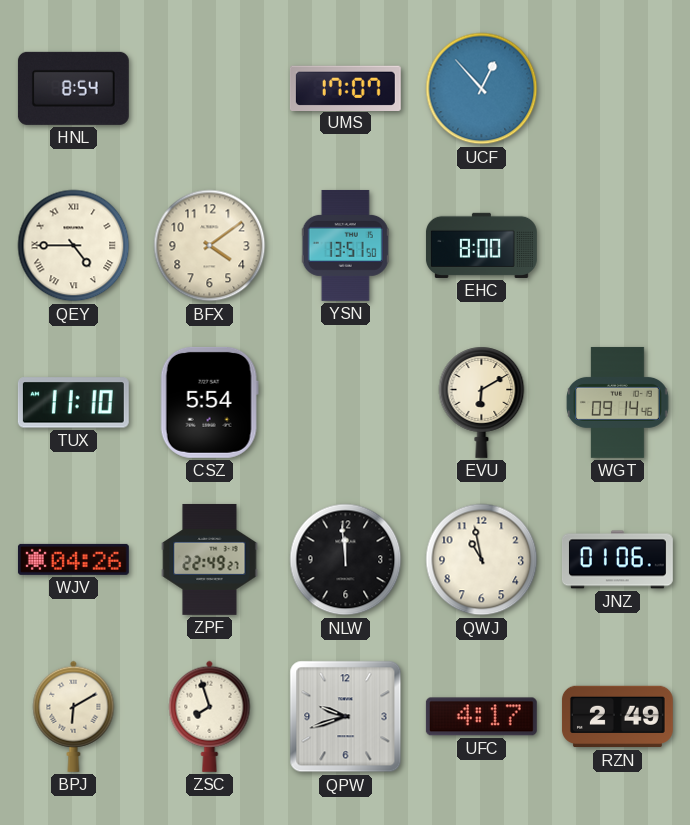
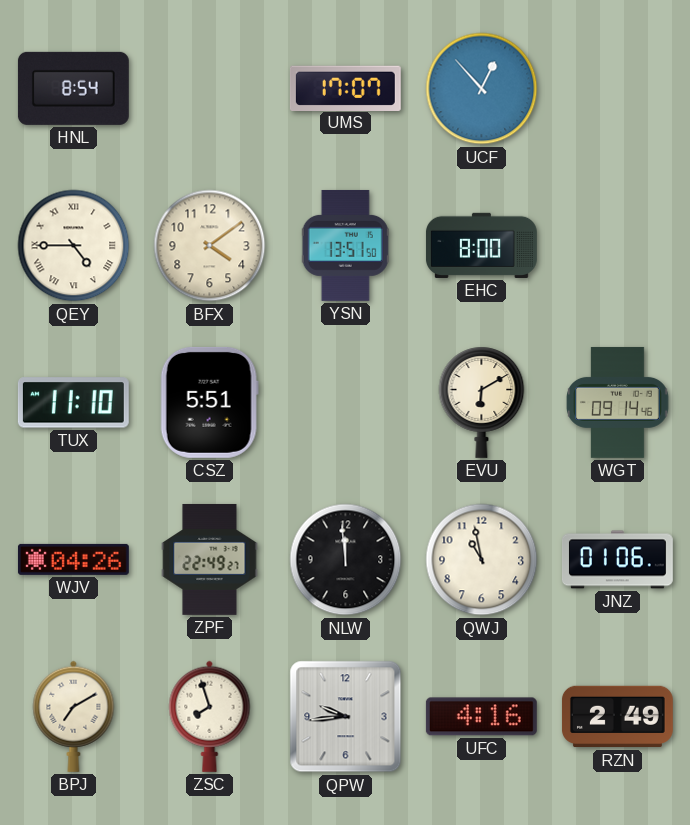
CSZ: 5:54 -> 5:51 (209, 402)
BPJ: 6:10 -> 7:10 (74, 716)
QPW: 9:42 -> 9:44 (346, 717)
UFC: 4:17 -> 4:16 (481, 717)
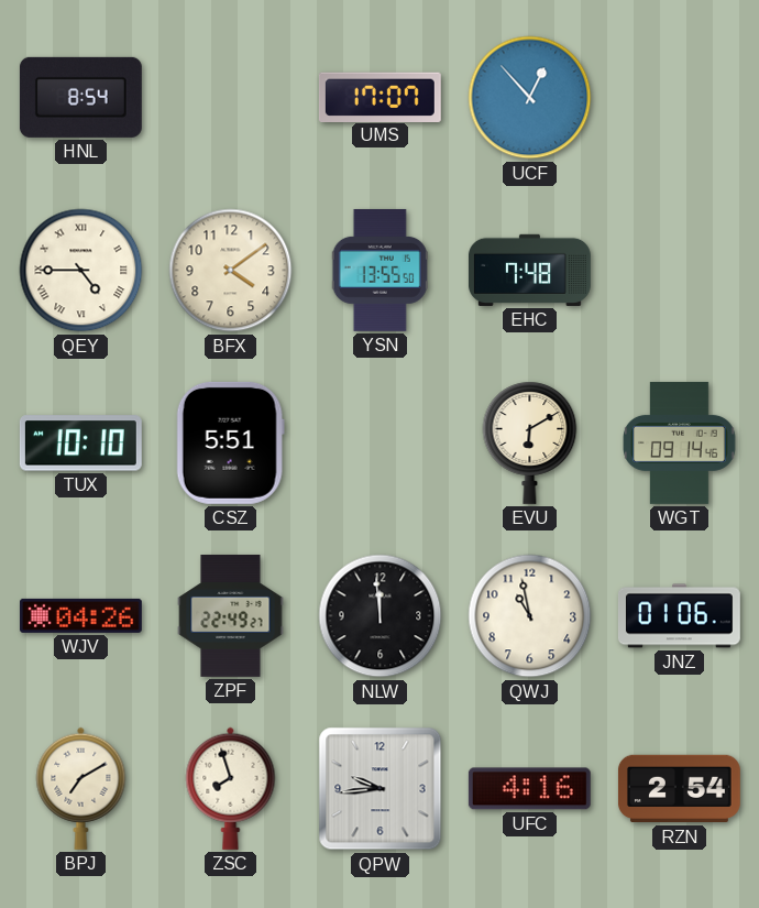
YSN: 13:51 -> 13:55 (380, 270)
EHC: 8:00 -> 7:48 (529, 270)
TUX: 11:10 -> 10:10 (80, 444)
RZN: 2:49 -> 2:54 (679, 789)
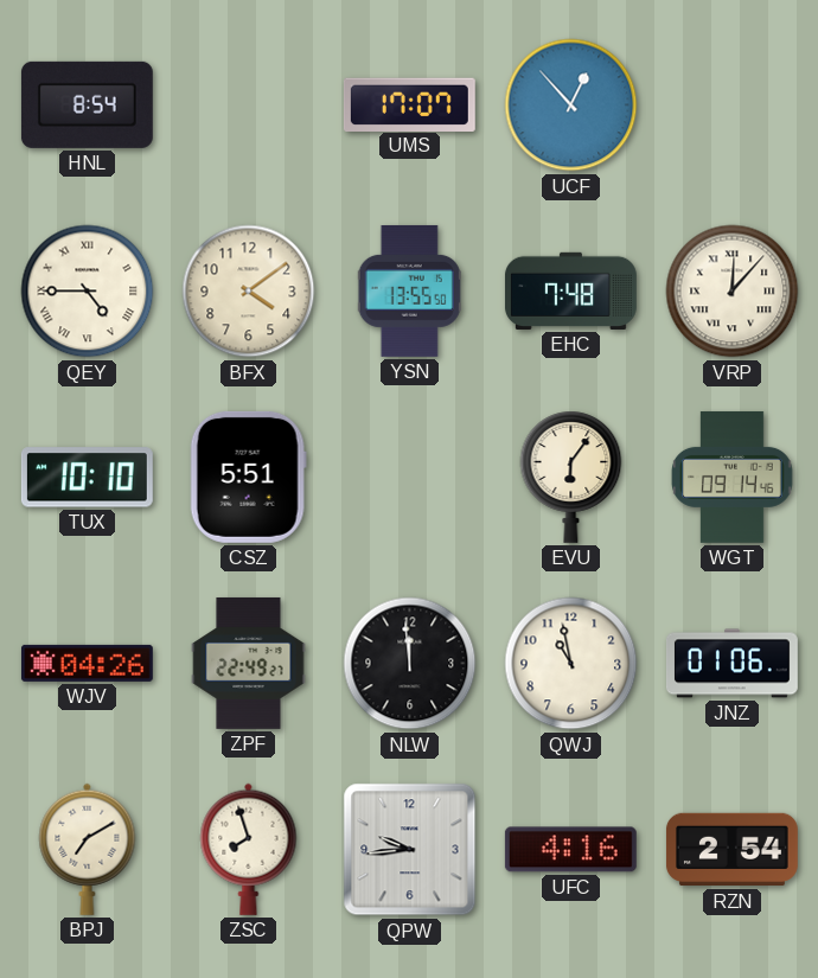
VRP: none -> 12:07 (733, 292)
EVU: 6:10 -> 6:06 (571, 477)
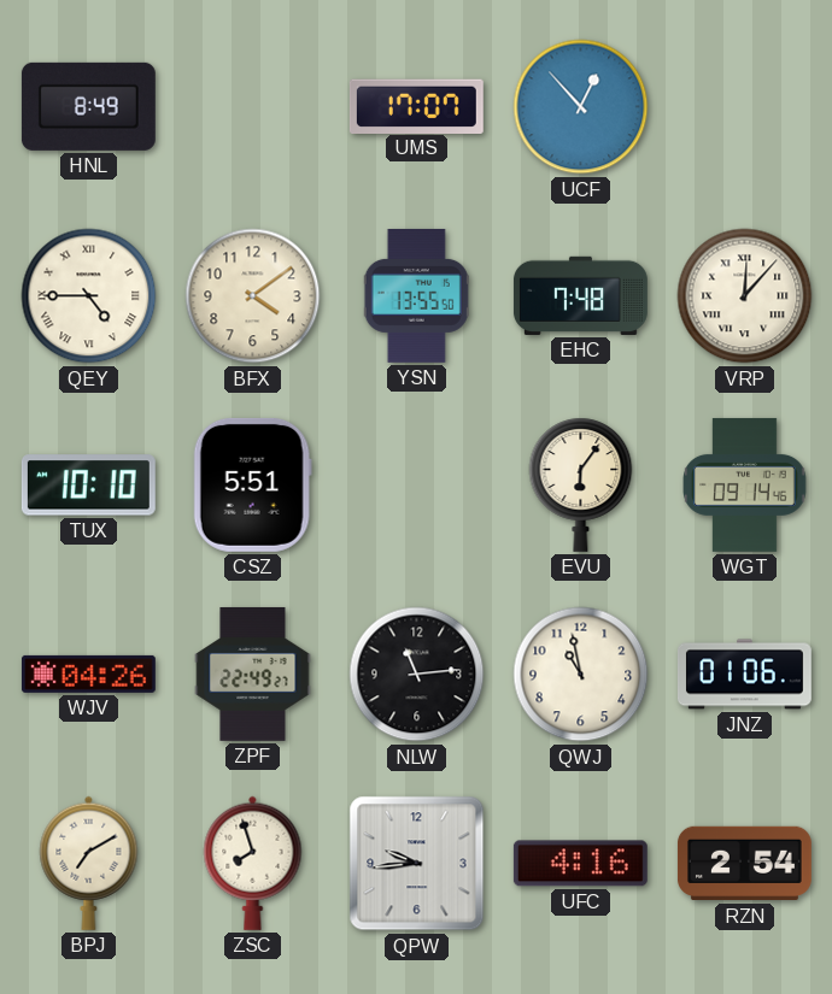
HNL: 8:54 -> 8:49 (88, 106)
NLW: 11:59 -> 11:14 (417, 675)
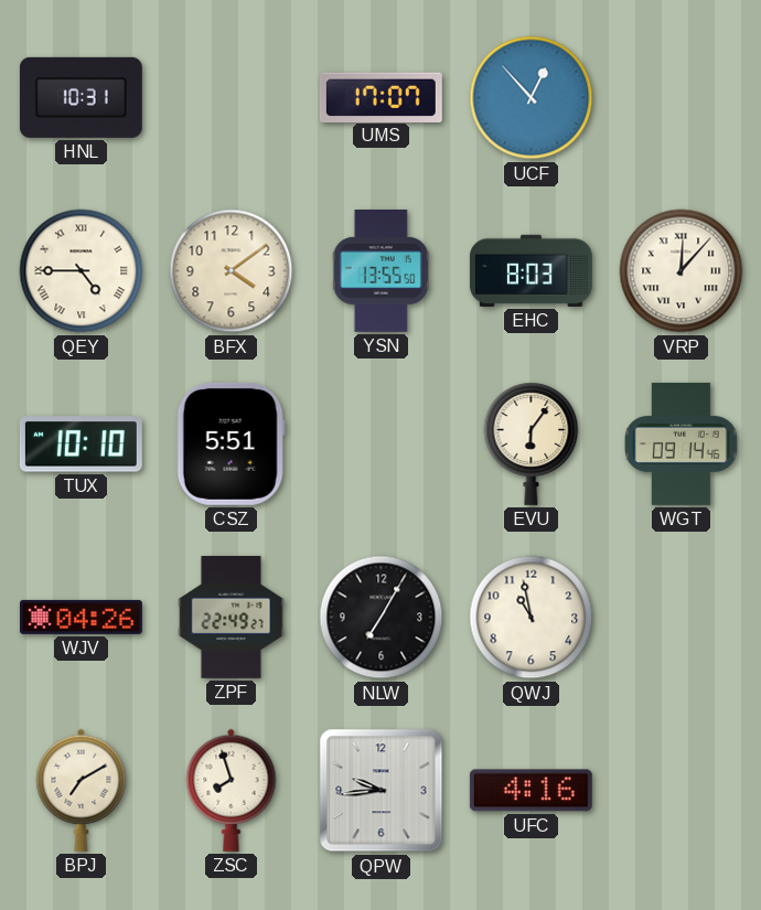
HNL: 8:49 -> 10:31 (81, 97)
EHC: 7:48 -> 8:03 (530, 270)
NLW: 11:14 -> 7:05 (382, 618)
JNZ: 01:06 -> none (744, 675)
RZN: 2:54 -> none (744, 864)
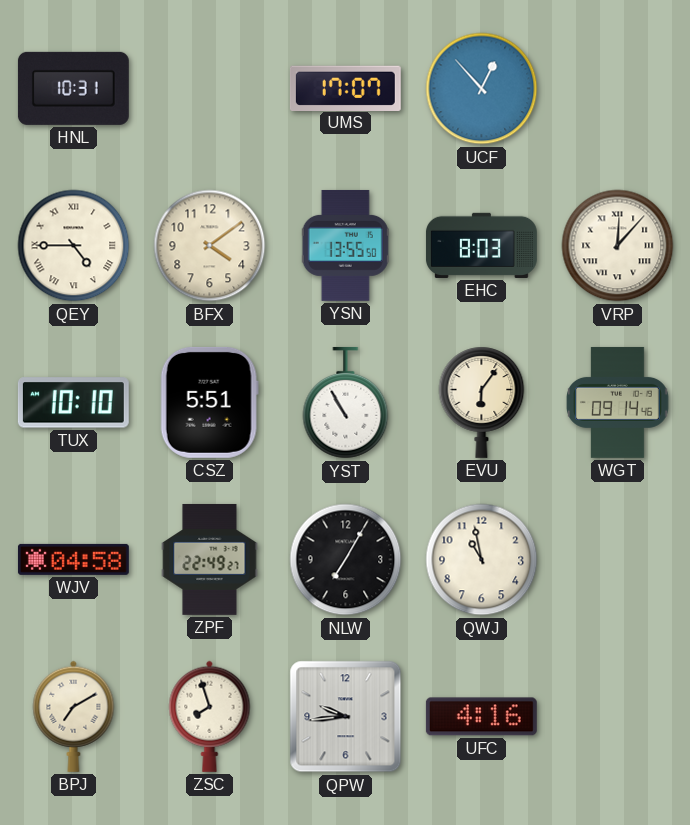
YST: none -> 10:55 (346, 403)
WJV: 04:26 -> 04:58 (73, 559)
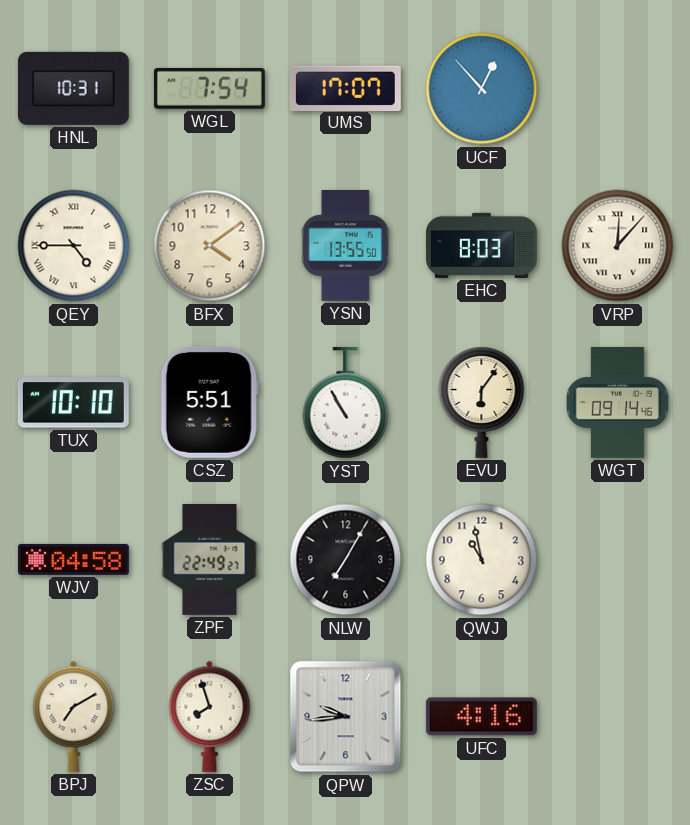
WGL: none -> 7:54 (209, 88)
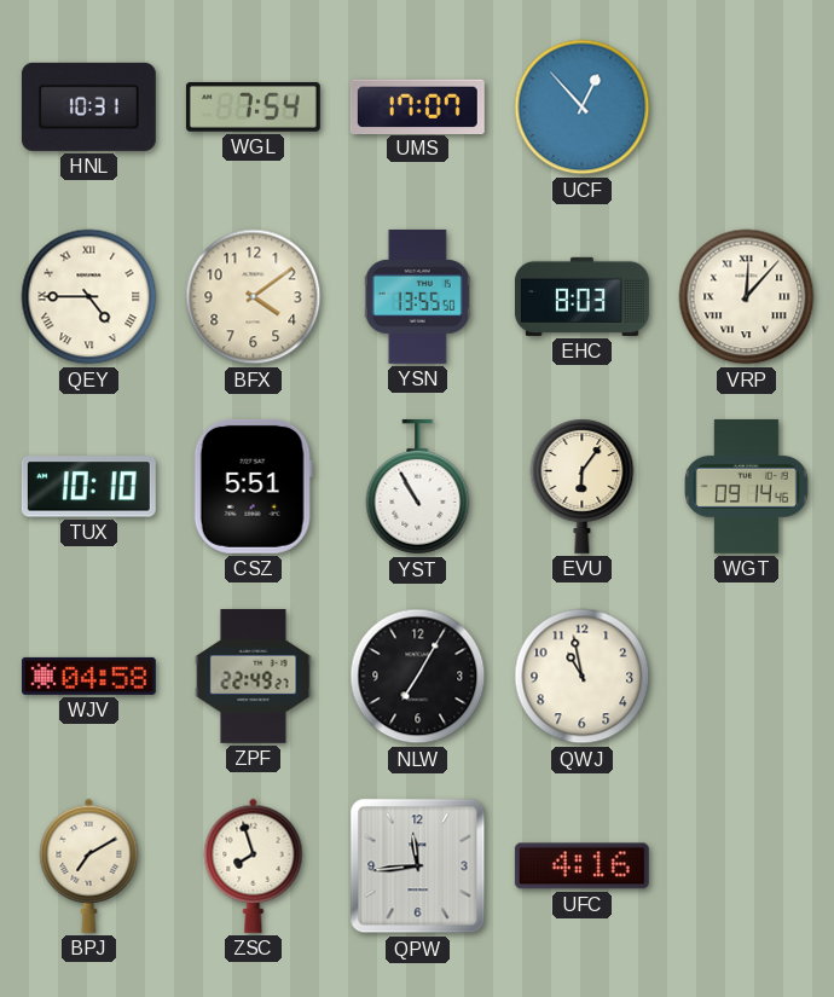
QPW: 9:44 -> 11:44 (418, 866)
